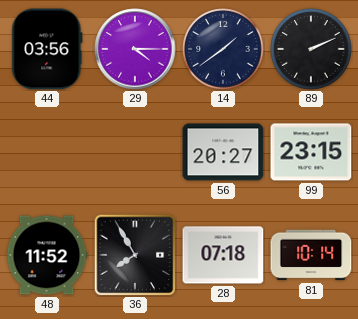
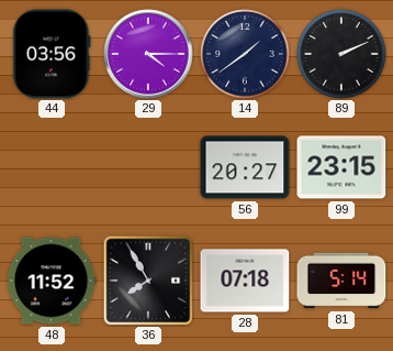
81: 10:14 -> 5:14 (341, 281)
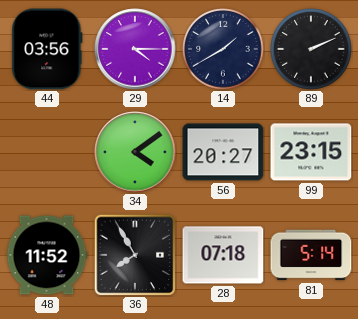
14: 1:39 -> 1:40 (223, 49)
34: none -> 4:09 (135, 152)
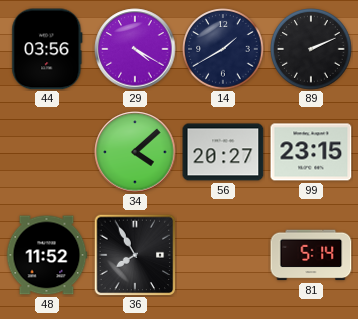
29: 4:15 -> 4:20 (135, 49)
34: 4:09 -> 4:08 (135, 152)
28: 07:18 -> none (223, 255)
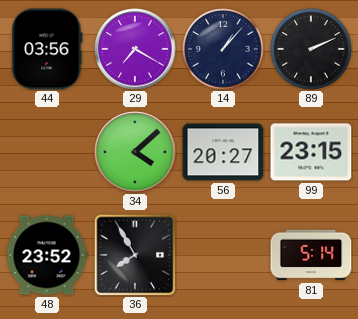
29: 4:20 -> 7:20 (135, 49)
14: 1:40 -> 1:07 (223, 49)
48: 11:52 -> 23:52 (47, 255)
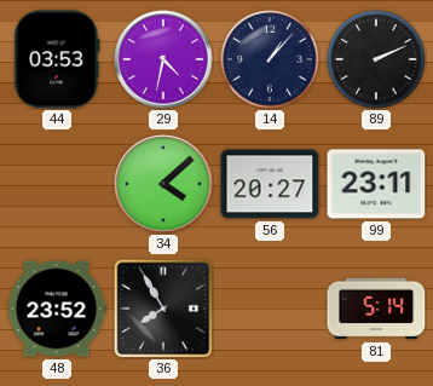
44: 03:56 -> 03:53 (57, 59)
29: 7:20 -> 4:32 (163, 59)
99: 23:15 -> 23:11 (376, 184)
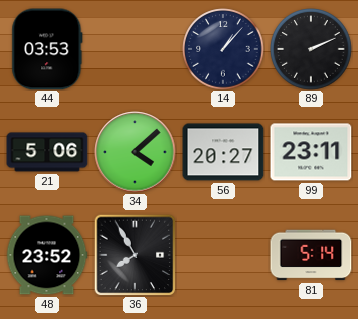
29: 4:32 -> none (163, 59)
21: none -> 5:06 (47, 152)
